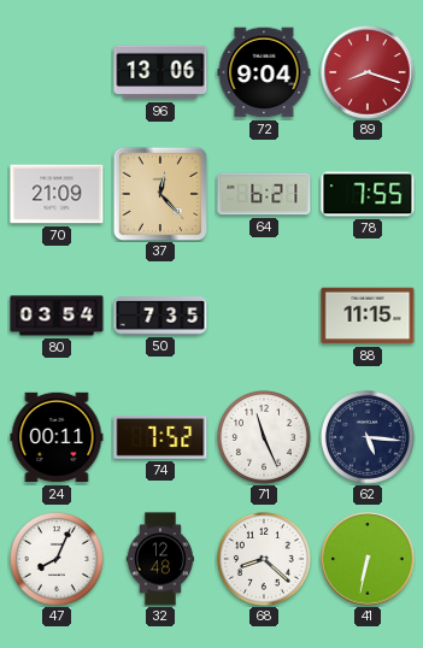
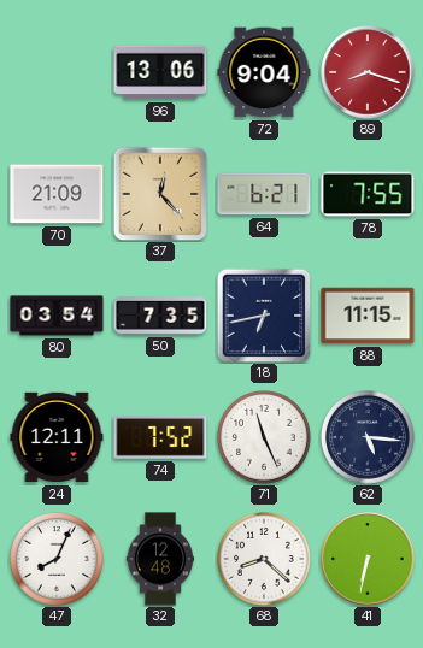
18: none -> 6:43 (264, 316)
24: 00:11 -> 12:11 (57, 437)
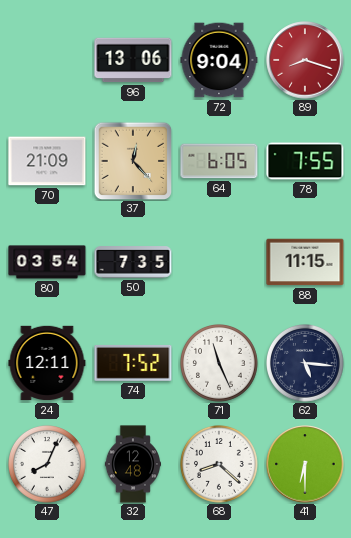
64: 6:21 -> 6:05 (219, 161)
18: 6:43 -> none (264, 316)
41: 6:32 -> 6:30 (305, 464)
